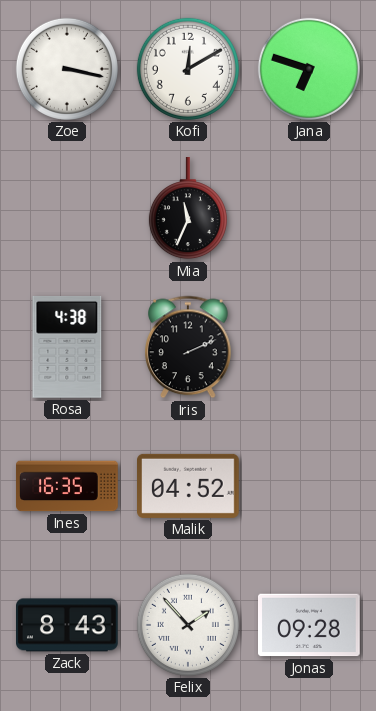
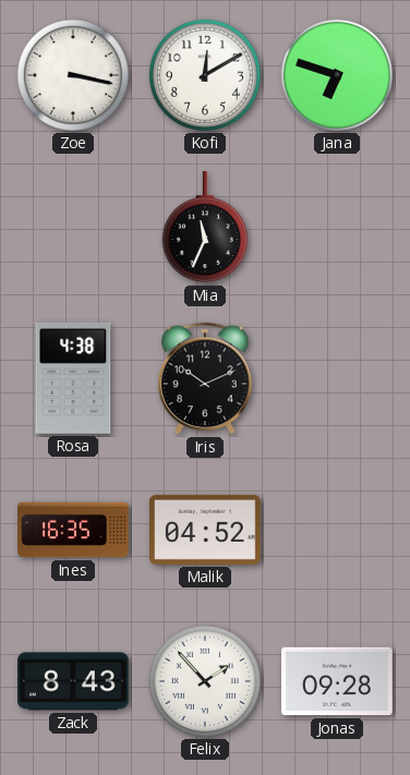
Iris: 2:11 -> 10:11 (206, 378)
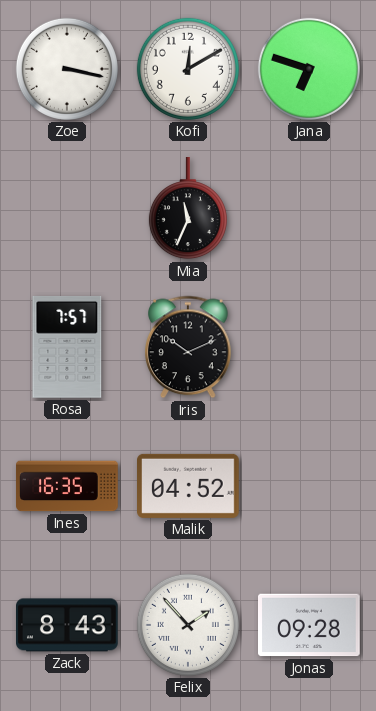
Rosa: 4:38 -> 7:57 (67, 347)
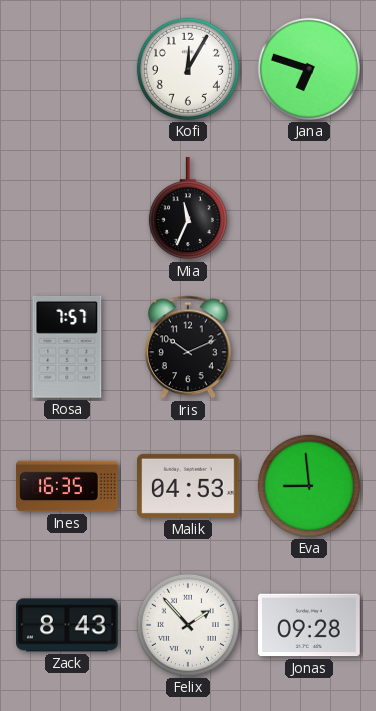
Zoe: 3:17 -> none (67, 69)
Kofi: 12:10 -> 12:05 (188, 69)
Malik: 04:52 -> 04:53 (189, 486)
Eva: none -> 8:59 (309, 486)
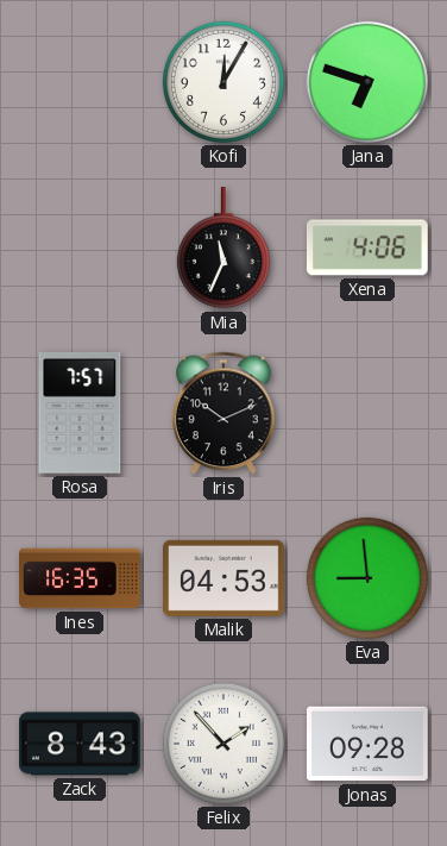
Xena: none -> 4:06 (369, 247)
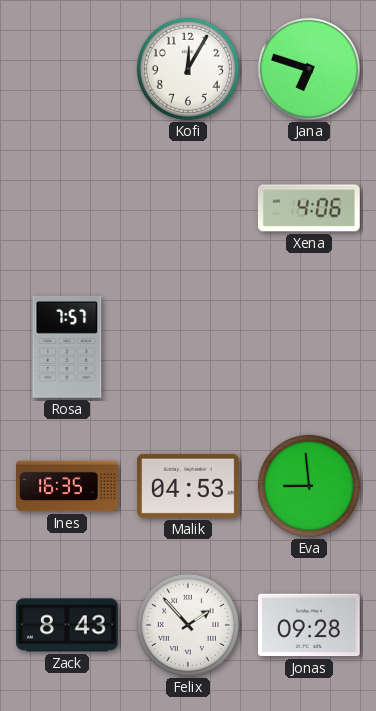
Mia: 11:34 -> none (223, 249)
Iris: 10:11 -> none (225, 413)
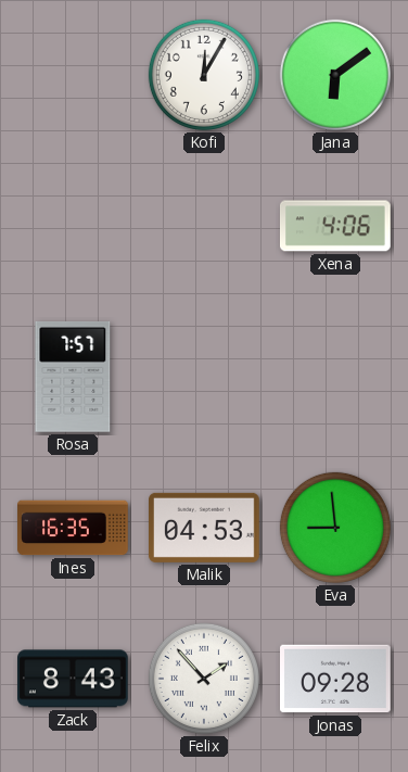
Jana: 6:48 -> 6:09 (335, 75)
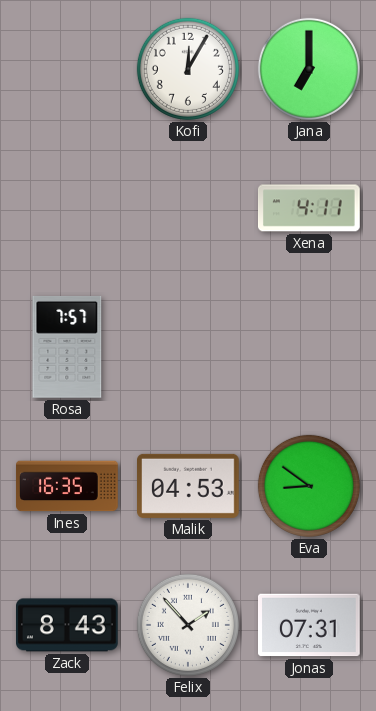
Jana: 6:09 -> 7:00 (309, 69)
Xena: 4:06 -> 4:11 (310, 208)
Eva: 8:59 -> 8:51 (309, 486)
Jonas: 09:28 -> 07:31 (310, 625)
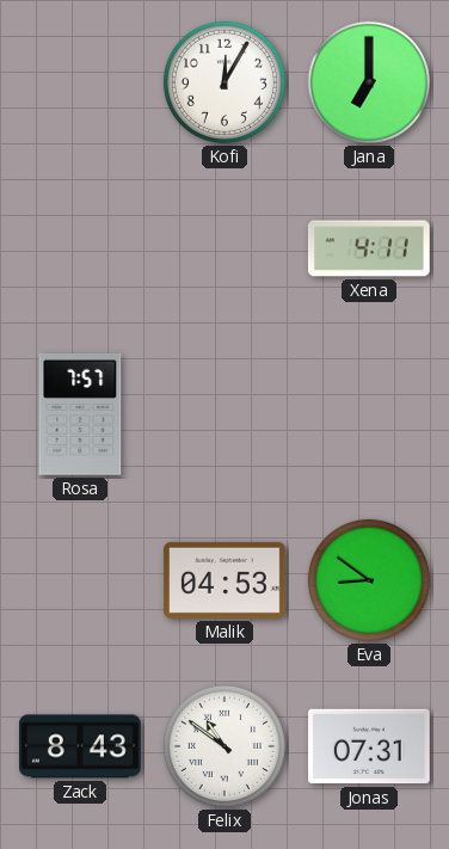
Ines: 16:35 -> none (67, 486)
Felix: 1:53 -> 10:51 (224, 746)
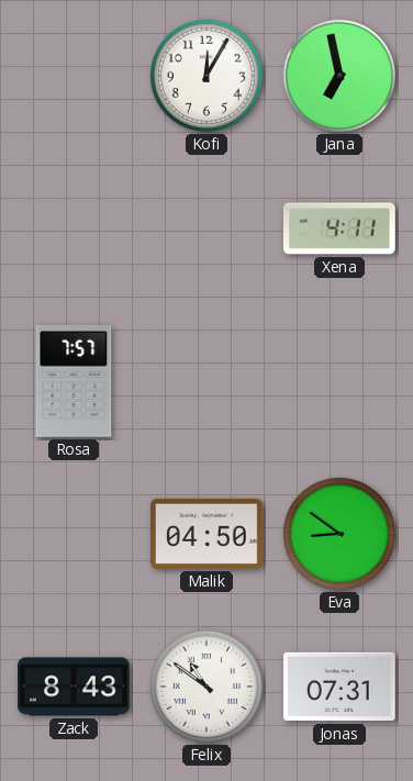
Jana: 7:00 -> 6:58 (339, 76)
Malik: 04:53 -> 04:50 (208, 534)
